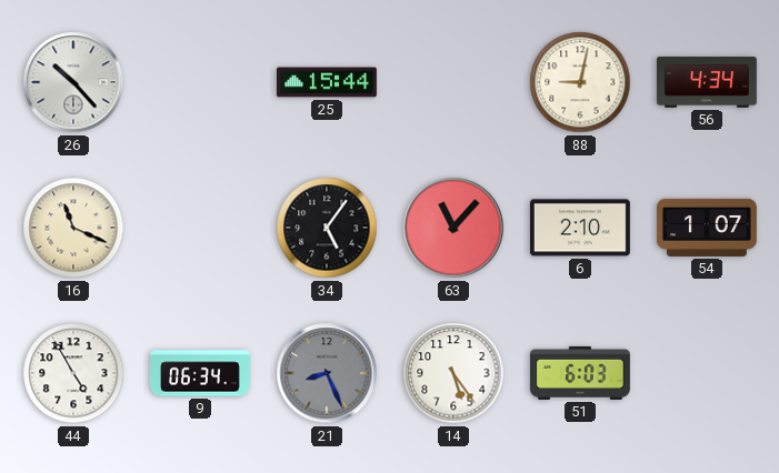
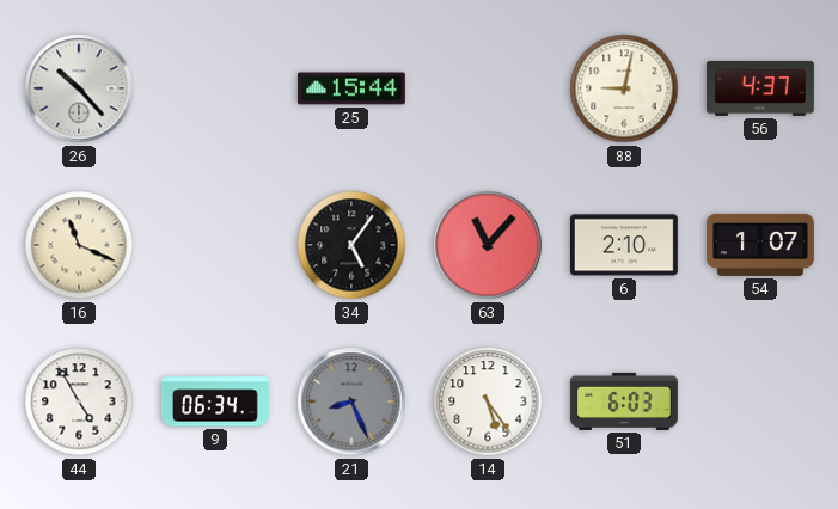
56: 4:34 -> 4:37 (760, 88)
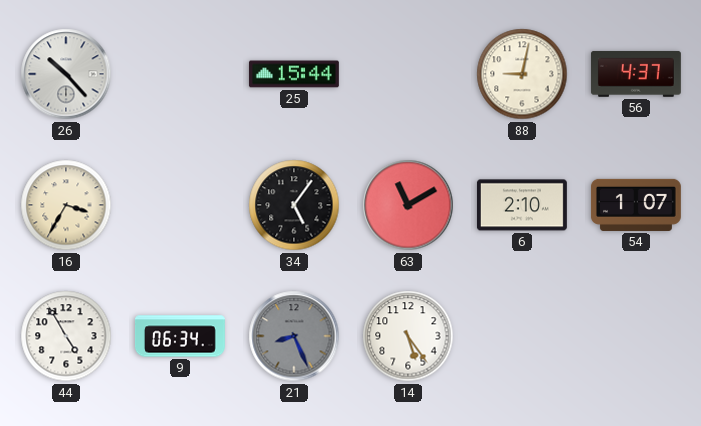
16: 11:19 -> 3:35 (66, 205)
63: 11:07 -> 11:10 (408, 205)
51: 6:03 -> none (624, 401)
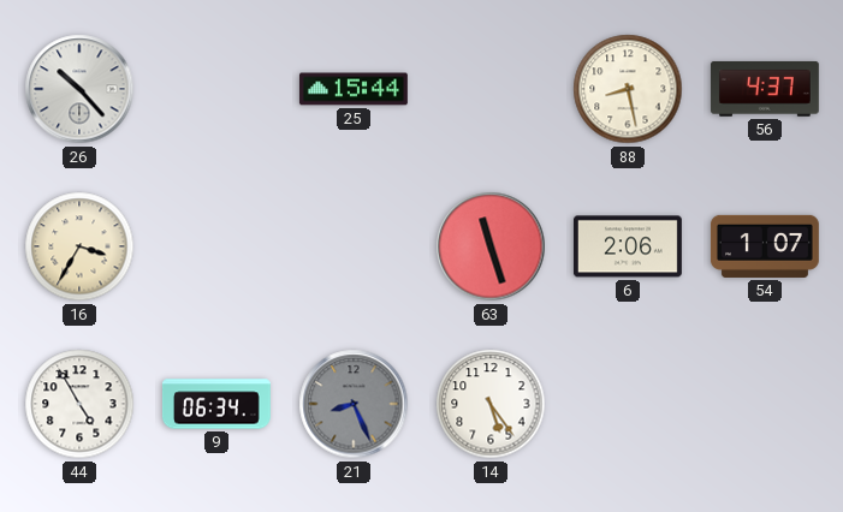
88: 9:02 -> 8:28 (628, 89)
34: 5:06 -> none (294, 205)
63: 11:10 -> 11:27 (491, 246)
6: 2:10 -> 2:06 (628, 246)
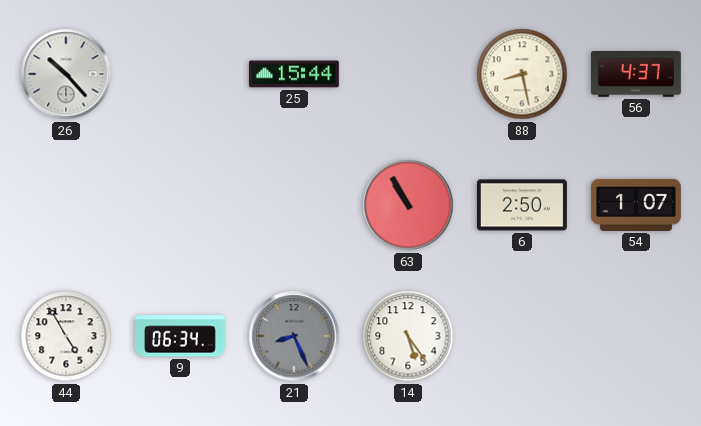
16: 3:35 -> none (79, 246)
63: 11:27 -> 10:55 (408, 205)
6: 2:06 -> 2:50 (522, 205)
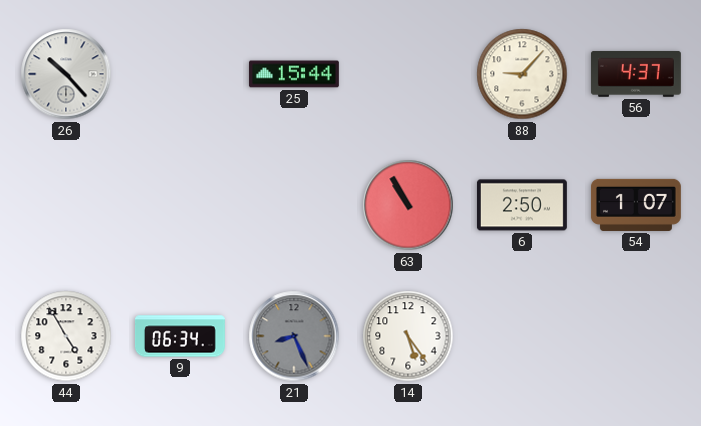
88: 8:28 -> 9:07 (522, 74)
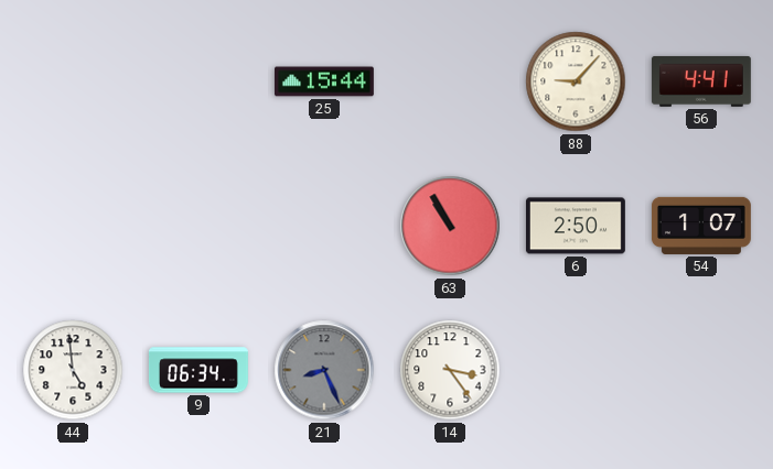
26: 10:23 -> none (66, 74)
56: 4:37 -> 4:41 (701, 81)
44: 4:55 -> 4:59 (73, 370)
14: 5:24 -> 3:24 (450, 370)
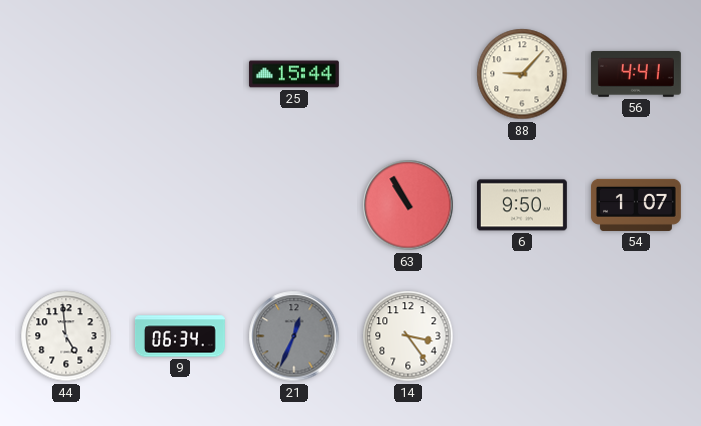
6: 2:50 -> 9:50 (522, 205)
21: 8:26 -> 12:34 (294, 336)
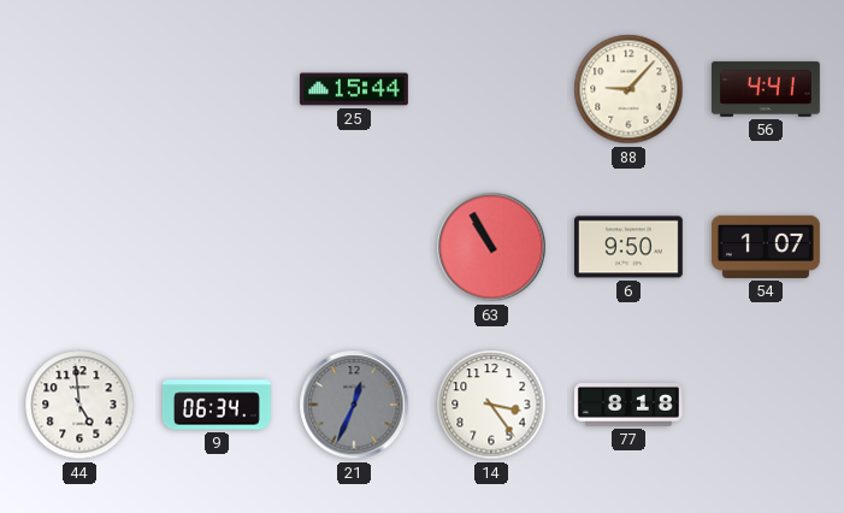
77: none -> 8:18 (628, 405)
